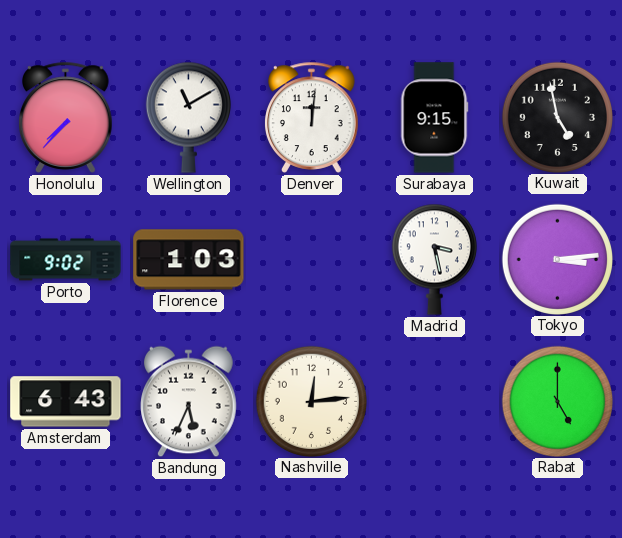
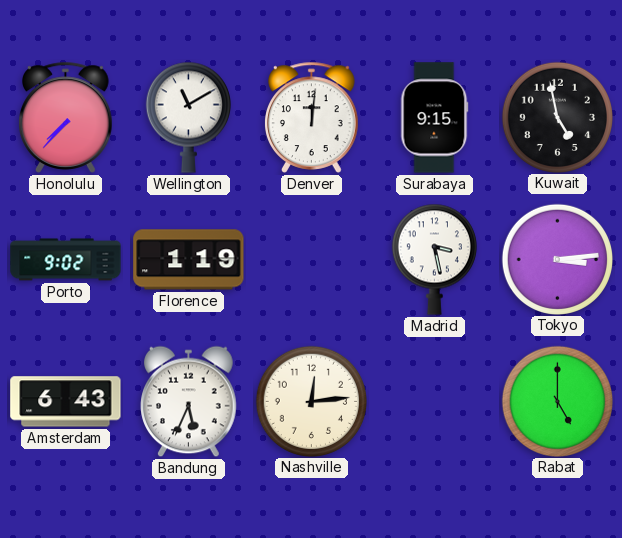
Florence: 1:03 -> 1:19 (189, 260)
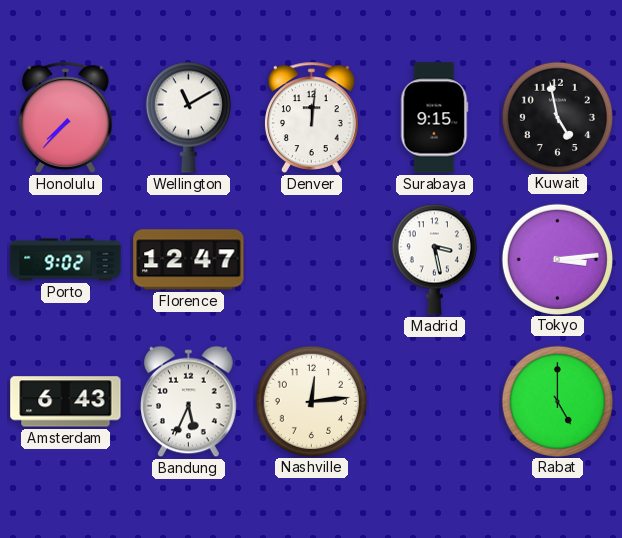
Florence: 1:19 -> 12:47 (189, 260)
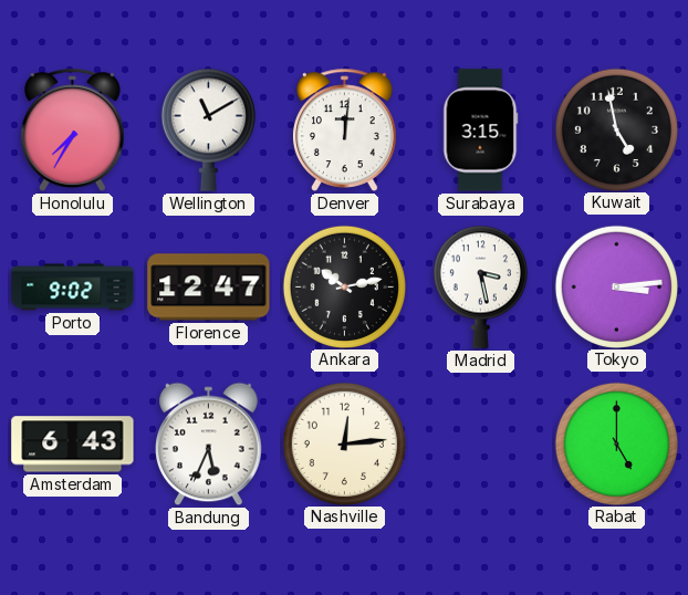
Honolulu: 7:37 -> 7:35 (73, 129)
Surabaya: 9:15 -> 3:15 (480, 131)
Ankara: none -> 10:13 (344, 286)
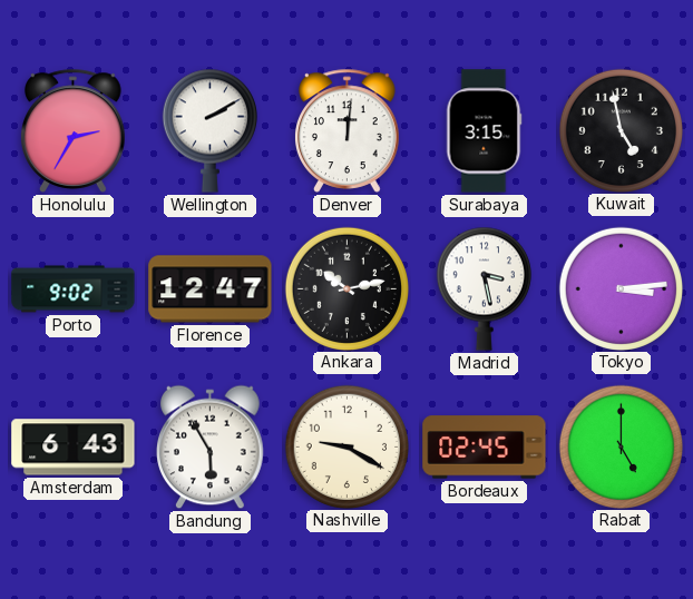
Honolulu: 7:35 -> 2:35 (74, 130)
Wellington: 11:10 -> 2:10 (209, 130)
Bandung: 5:34 -> 5:55 (211, 448)
Nashville: 12:14 -> 9:20 (346, 446)
Bordeaux: none -> 02:45 (485, 448)
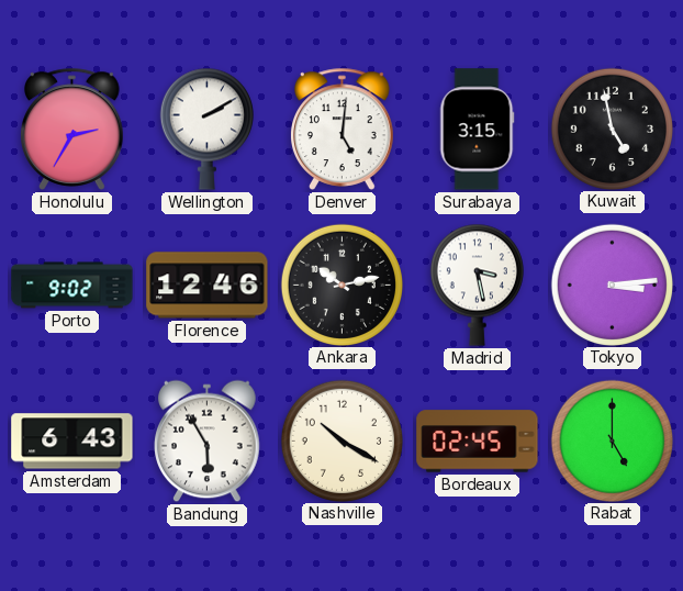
Denver: 12:01 -> 5:01 (343, 129)
Florence: 12:47 -> 12:46 (208, 286)
Nashville: 9:20 -> 10:20 (341, 441)
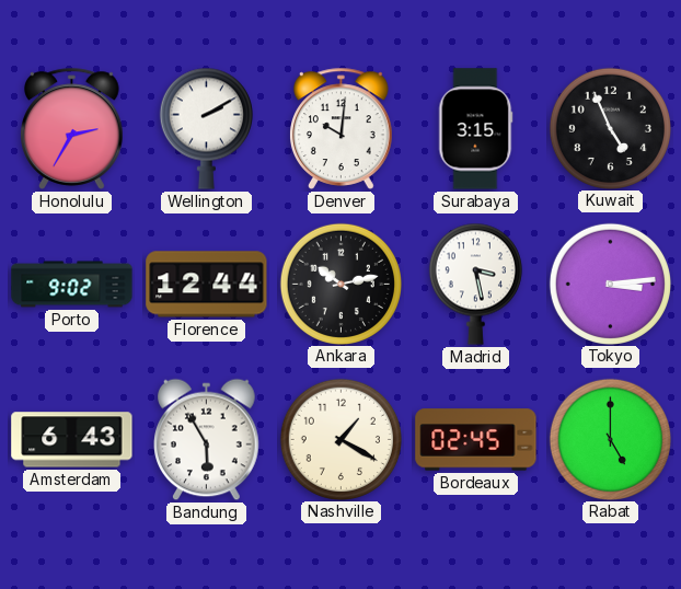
Denver: 5:01 -> 10:01 (342, 128)
Kuwait: 4:58 -> 4:56 (610, 128)
Florence: 12:46 -> 12:44 (207, 285)
Nashville: 10:20 -> 1:20 (340, 439)
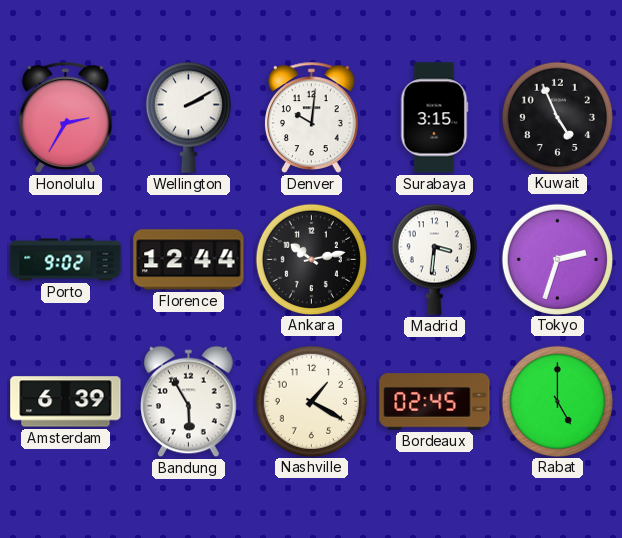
Madrid: 3:28 -> 3:31 (434, 259)
Tokyo: 3:14 -> 2:33 (557, 259)
Amsterdam: 6:43 -> 6:39 (66, 402)
